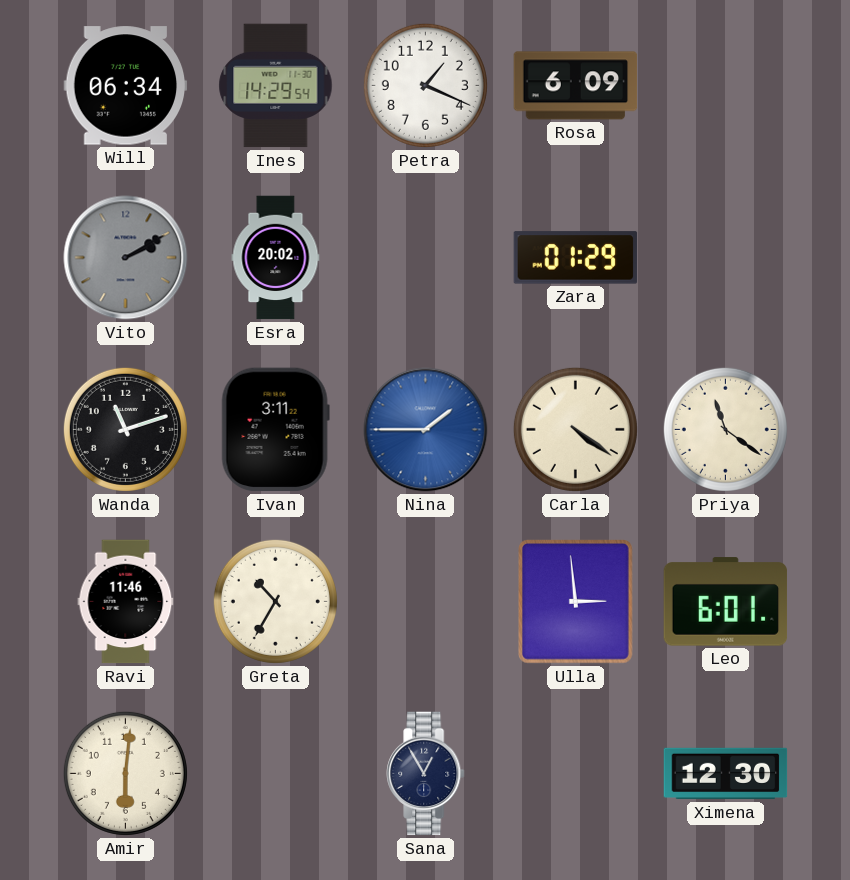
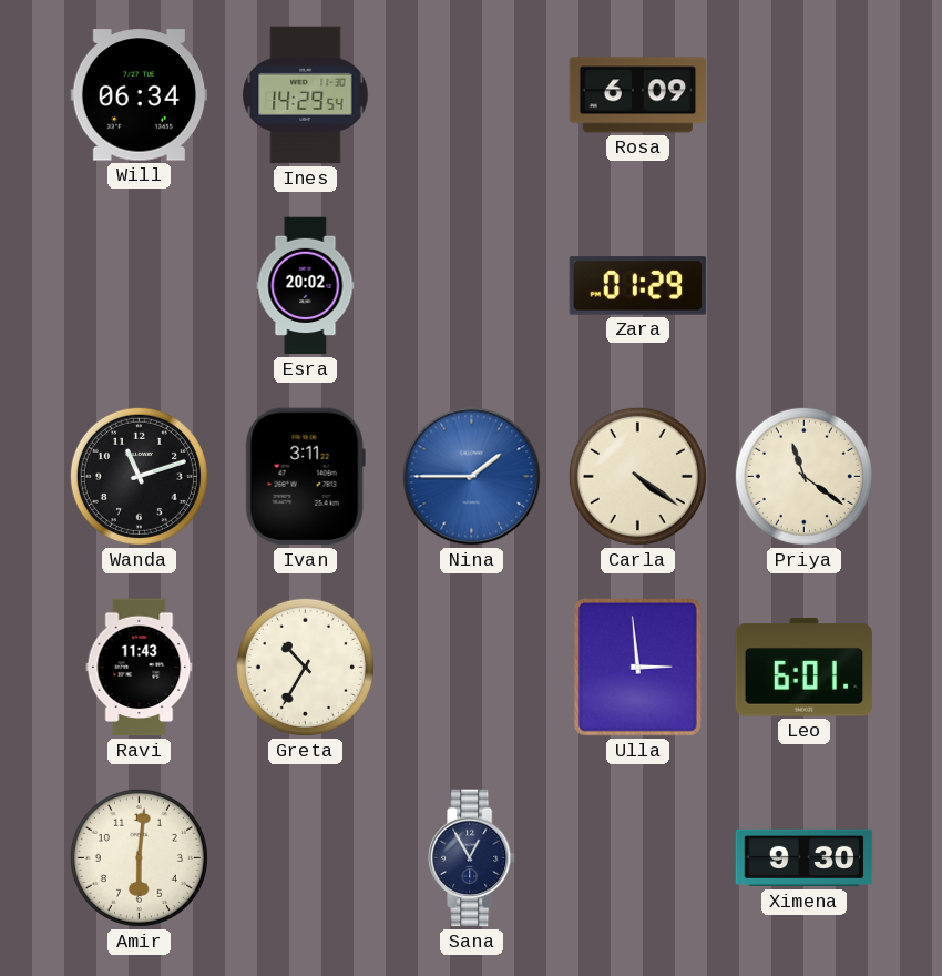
Petra: 1:19 -> none (425, 85)
Vito: 2:10 -> none (126, 258)
Ravi: 11:46 -> 11:43 (140, 668)
Ximena: 12:30 -> 9:30 (805, 858)
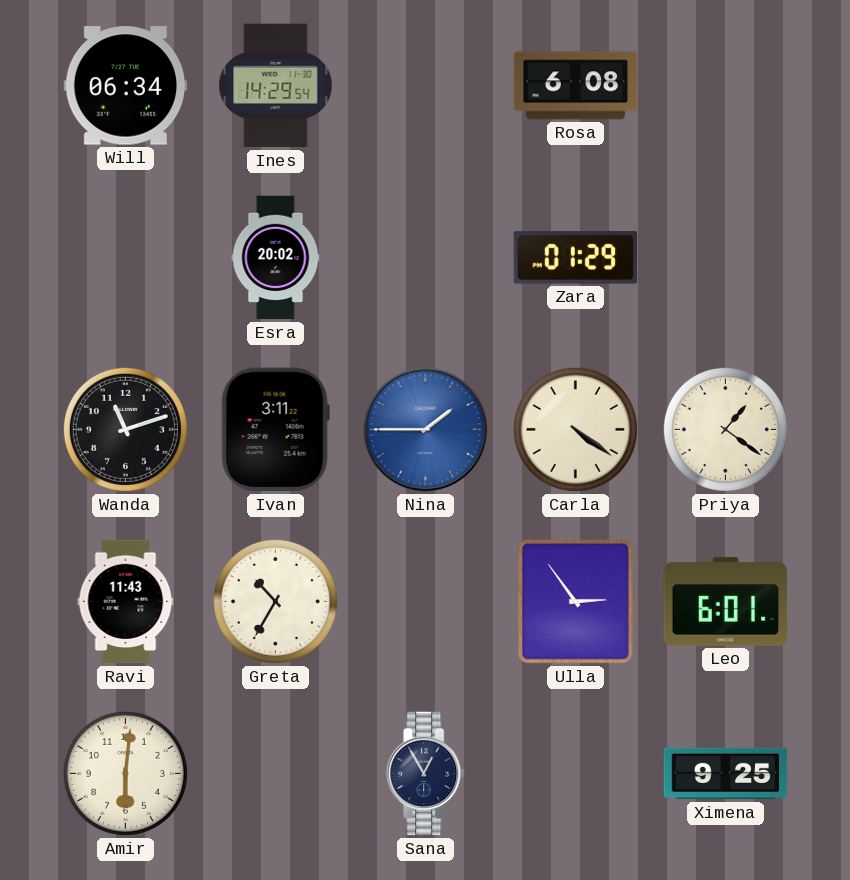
Rosa: 6:09 -> 6:08 (576, 86)
Priya: 11:21 -> 1:21 (725, 429)
Ulla: 2:59 -> 2:54 (576, 602)
Ximena: 9:30 -> 9:25 (726, 774)
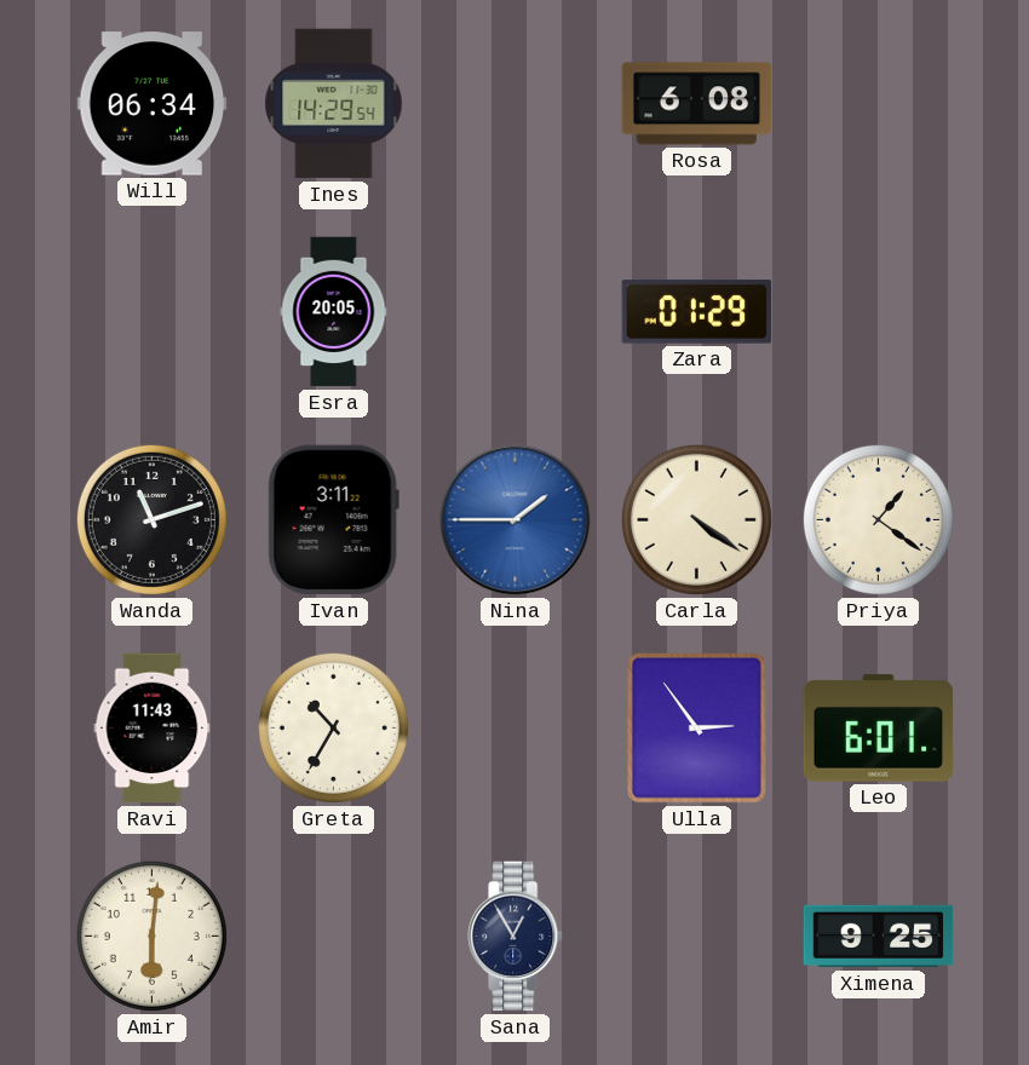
Esra: 20:02 -> 20:05 (334, 312)
